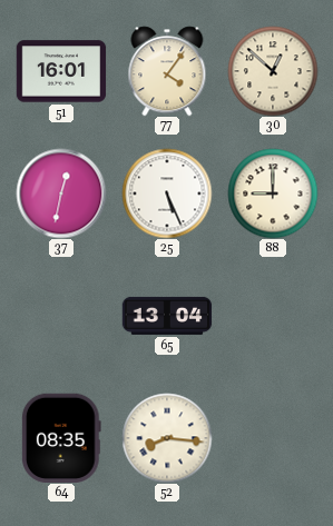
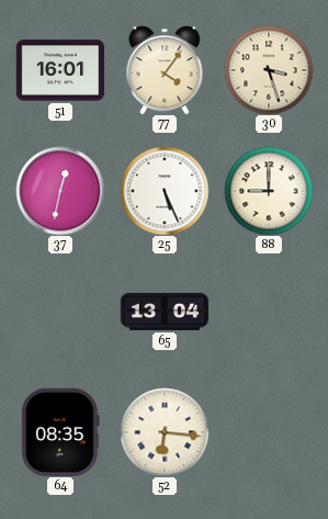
30: 12:52 -> 3:27 (269, 70)
52: 8:16 -> 6:16 (165, 432)
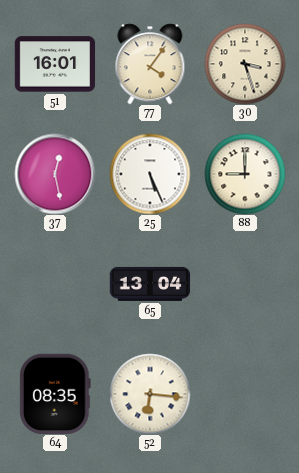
37: 12:32 -> 12:28 (55, 174)
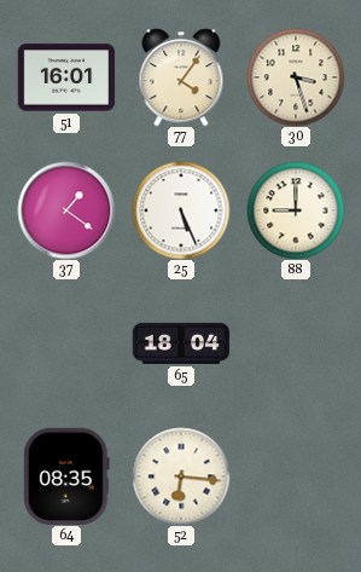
37: 12:28 -> 1:21 (66, 210)
65: 13:04 -> 18:04 (181, 343)
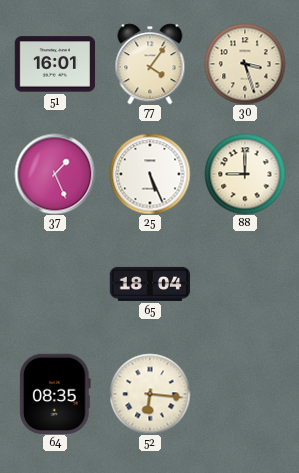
37: 1:21 -> 1:26 (55, 174)
